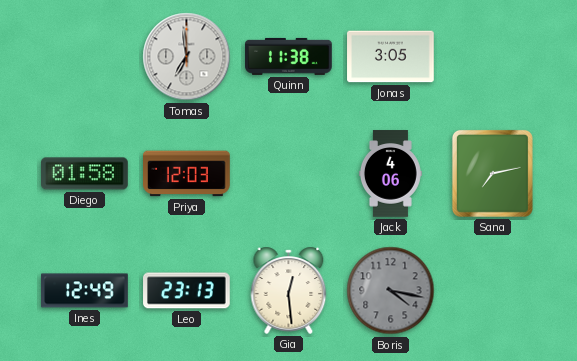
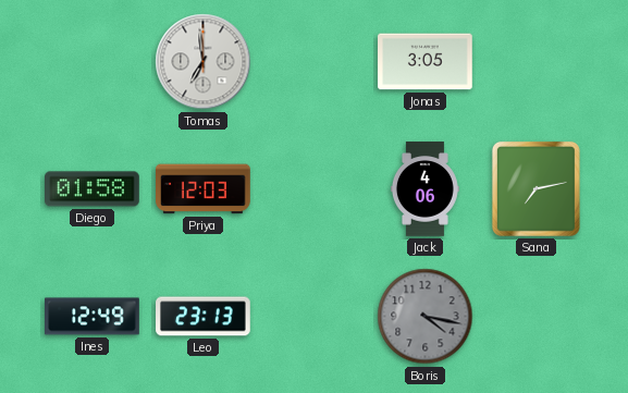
Quinn: 11:38 -> none (289, 56)
Gia: 12:29 -> none (289, 290)
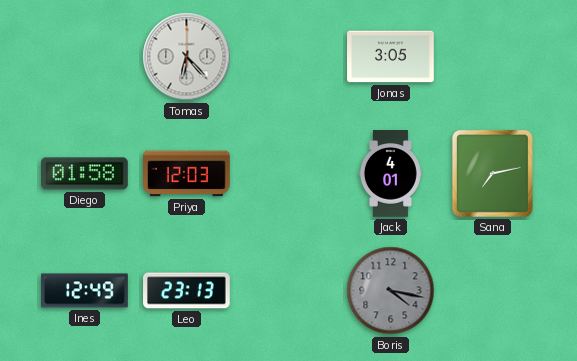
Tomas: 6:59 -> 6:23 (187, 57)
Jack: 4:06 -> 4:01 (390, 174)
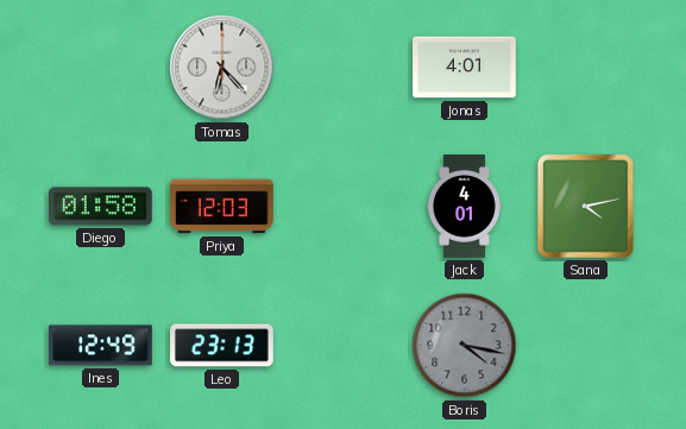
Jonas: 3:05 -> 4:01 (465, 68)
Sana: 7:13 -> 4:13 (585, 206)
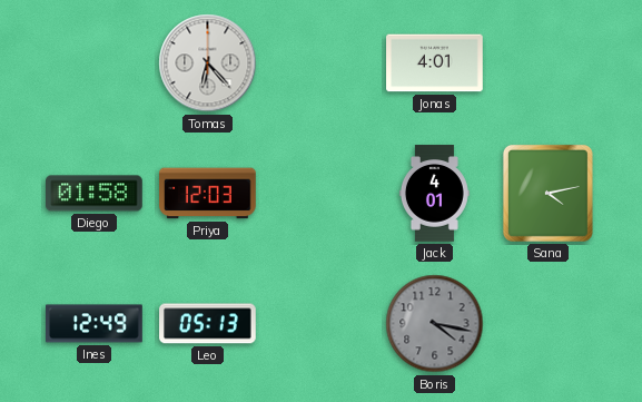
Leo: 23:13 -> 05:13 (208, 324)
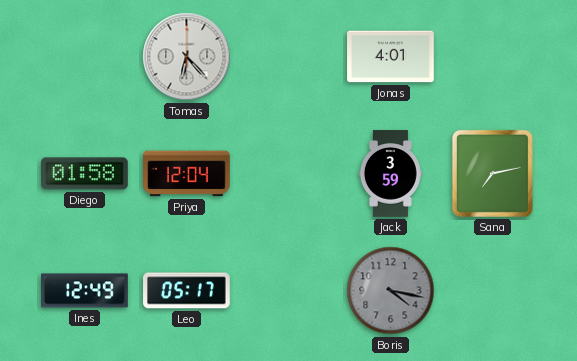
Priya: 12:03 -> 12:04 (187, 174)
Jack: 4:01 -> 3:59 (390, 174)
Sana: 4:13 -> 7:13 (492, 173)
Leo: 05:13 -> 05:17 (187, 291)
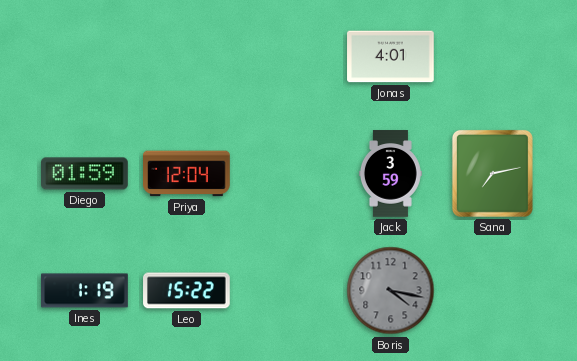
Tomas: 6:23 -> none (187, 57)
Diego: 01:58 -> 01:59 (85, 174)
Ines: 12:49 -> 1:19 (85, 291)
Leo: 05:17 -> 15:22 (187, 291)
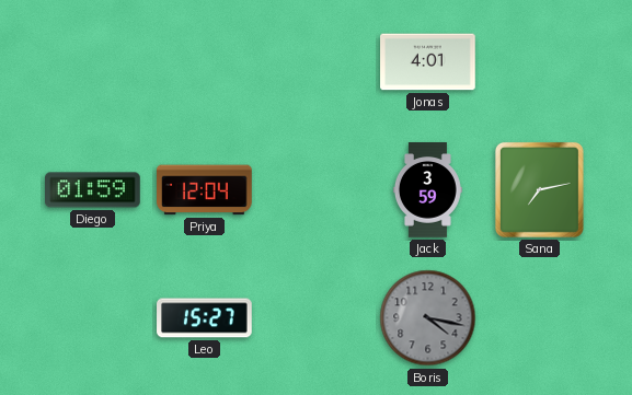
Ines: 1:19 -> none (85, 291)
Leo: 15:22 -> 15:27 (205, 318)
